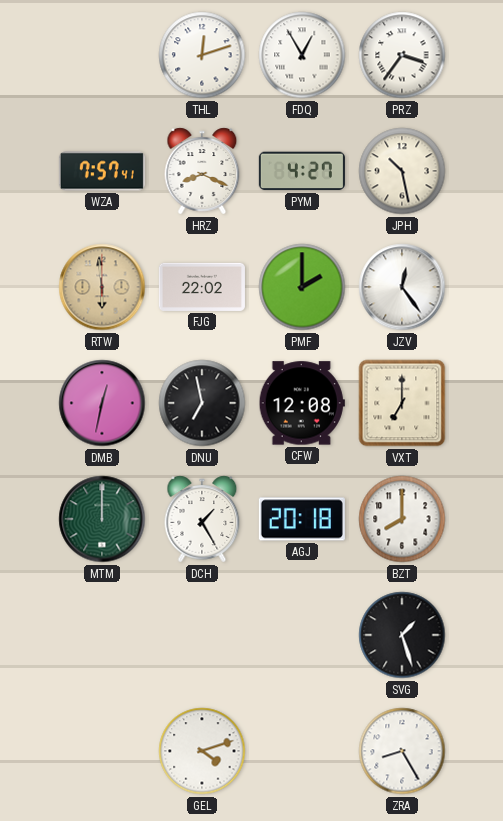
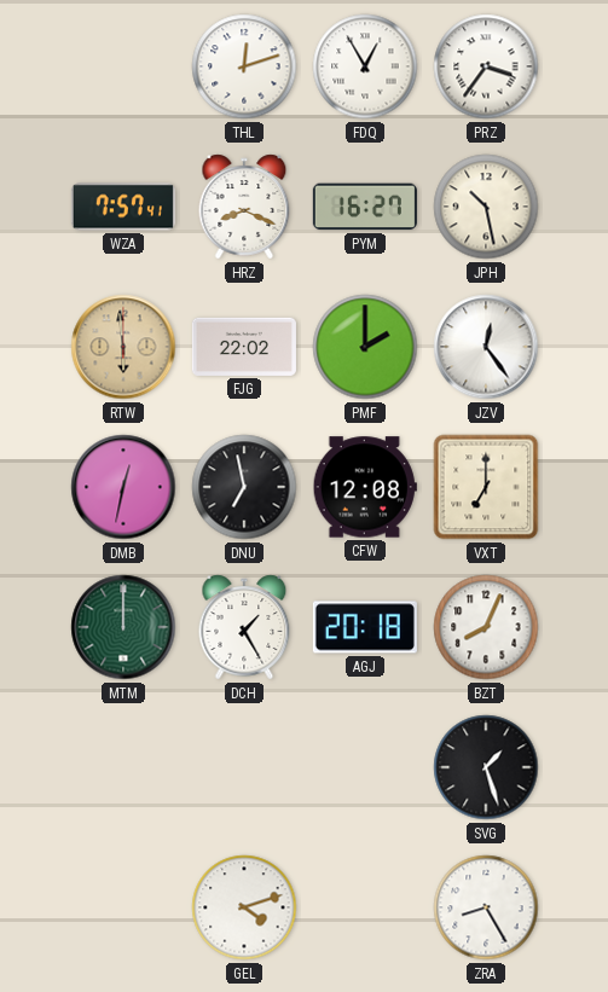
PYM: 4:27 -> 16:27 (365, 207)
BZT: 8:00 -> 8:04 (486, 627)
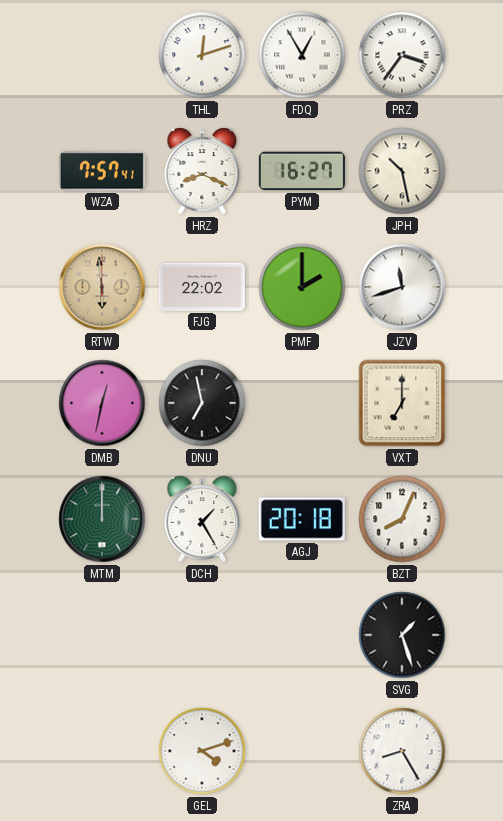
JZV: 12:24 -> 11:42 (402, 287)
CFW: 12:08 -> none (365, 487)
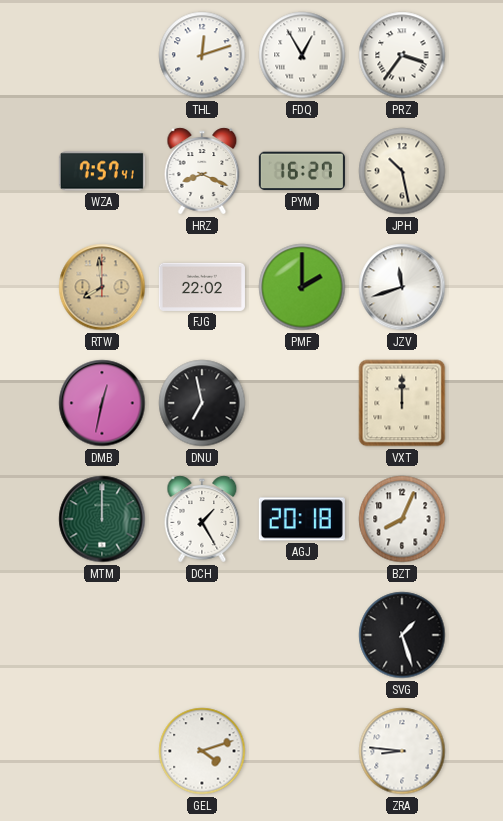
RTW: 5:59 -> 7:59 (102, 287)
VXT: 7:00 -> 12:00 (402, 403)
ZRA: 8:25 -> 8:46 (402, 751)
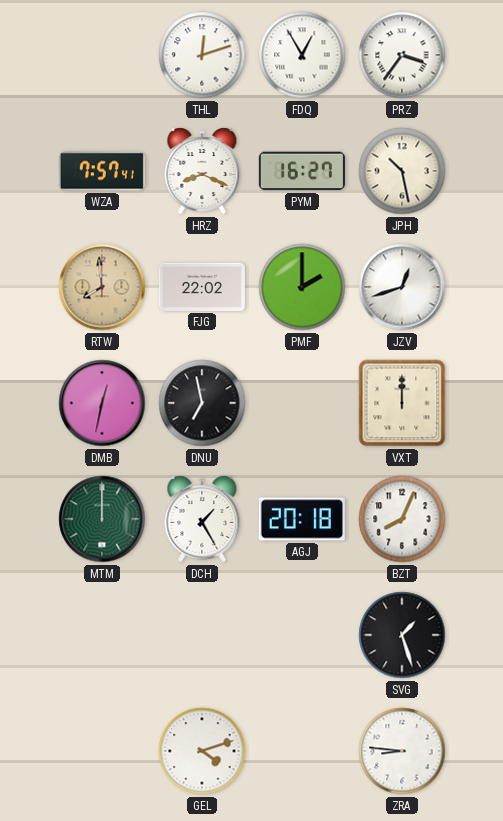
JZV: 11:42 -> 12:42 (402, 287)
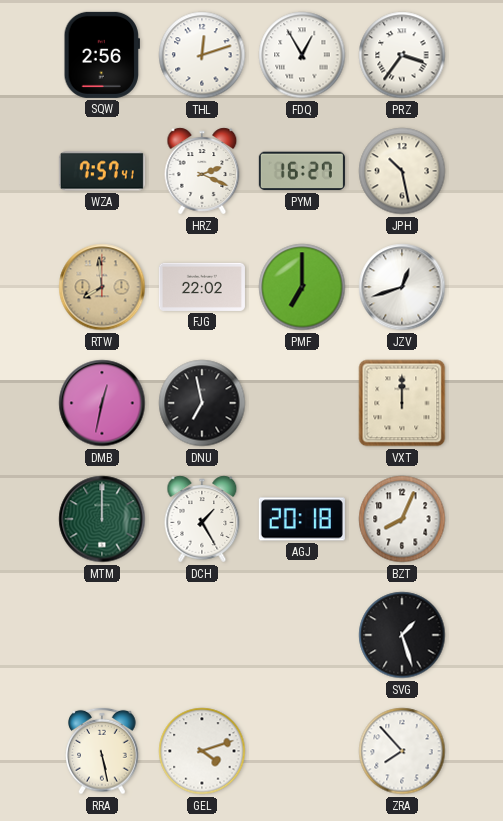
SQW: none -> 2:56 (101, 55)
HRZ: 8:19 -> 2:19 (202, 171)
PMF: 2:00 -> 7:00 (302, 287)
RRA: none -> 5:28 (102, 751)
ZRA: 8:46 -> 7:53 (402, 751)
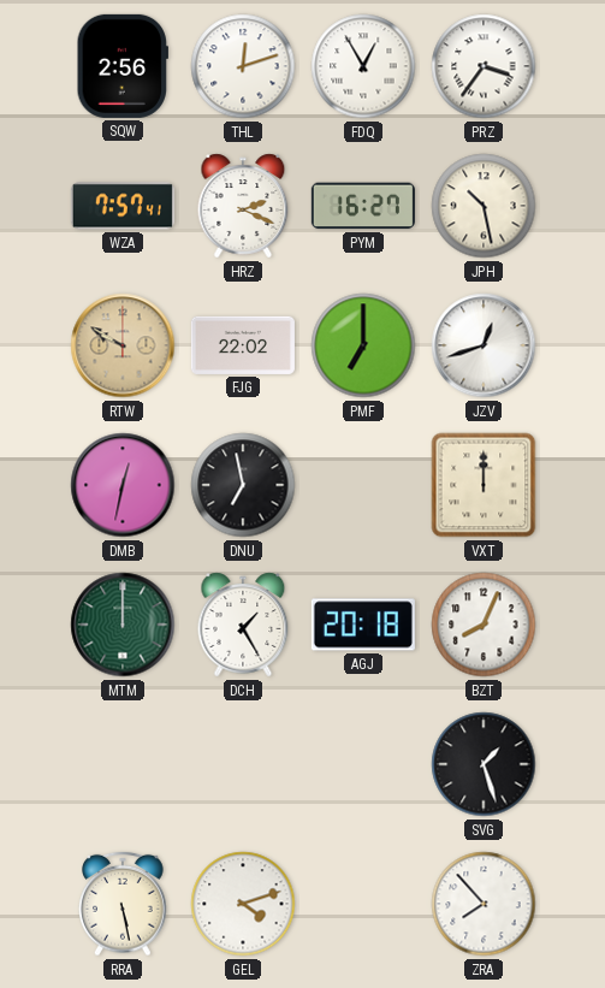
RTW: 7:59 -> 9:50 (123, 345)
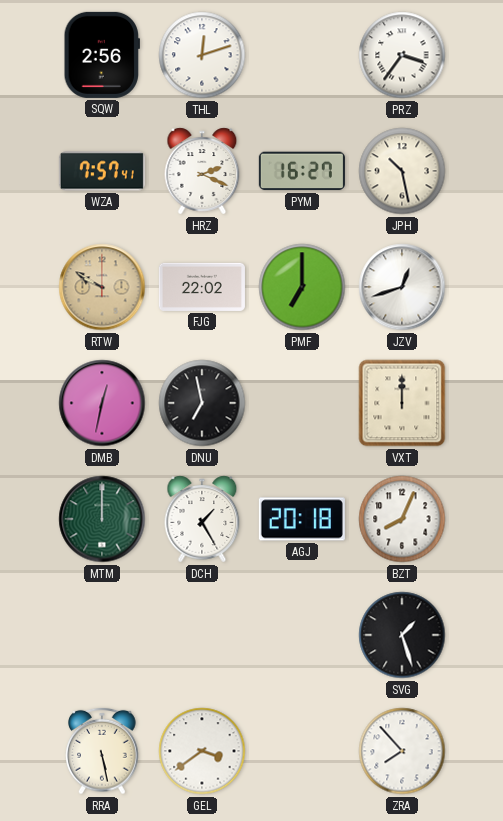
FDQ: 12:55 -> none (363, 66)
GEL: 4:12 -> 3:39 (202, 751)
